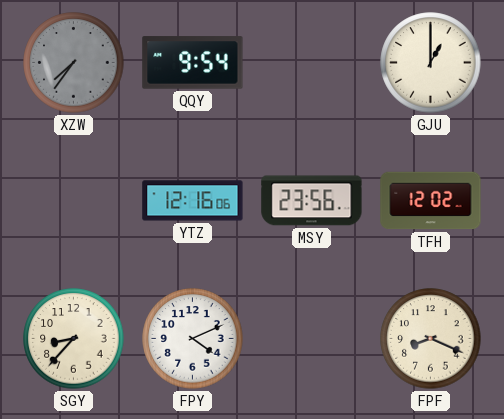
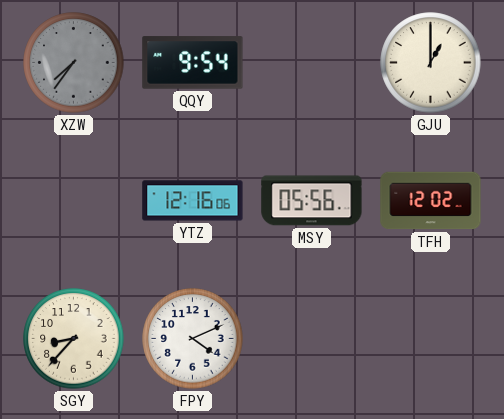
MSY: 23:56 -> 05:56 (312, 201)
FPF: 8:19 -> none (431, 339)
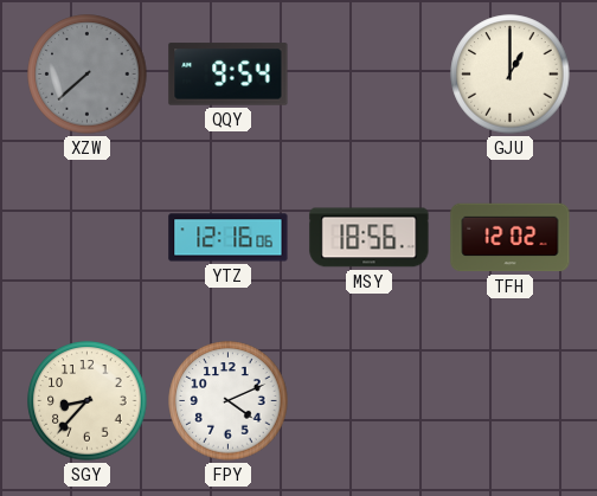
XZW: 7:36 -> 7:38 (88, 75)
MSY: 05:56 -> 18:56 (370, 238)
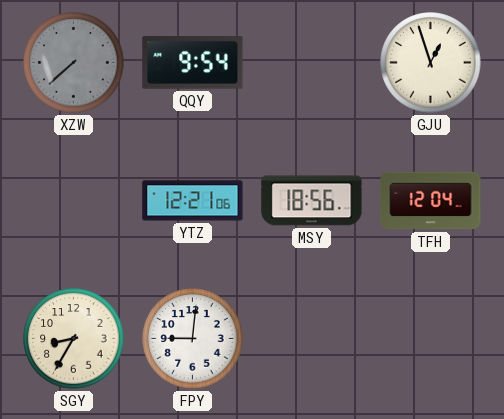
GJU: 1:00 -> 12:57 (431, 63)
YTZ: 12:16 -> 12:21 (193, 201)
TFH: 12:02 -> 12:04 (431, 201)
SGY: 8:37 -> 8:35 (74, 339)
FPY: 4:11 -> 9:01 (193, 339)
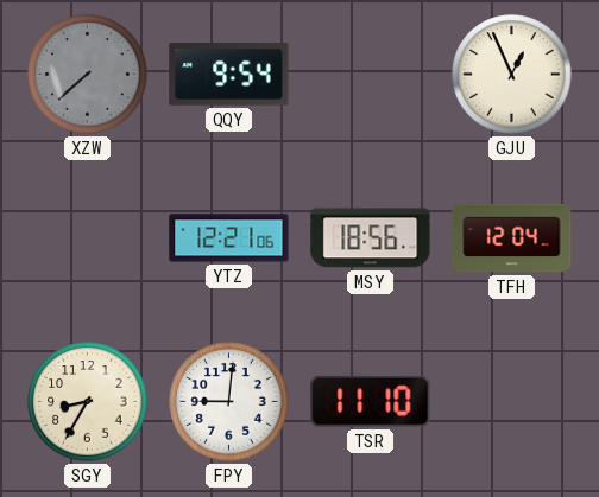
GJU: 12:57 -> 12:56 (512, 75)
TSR: none -> 11:10 (371, 401)
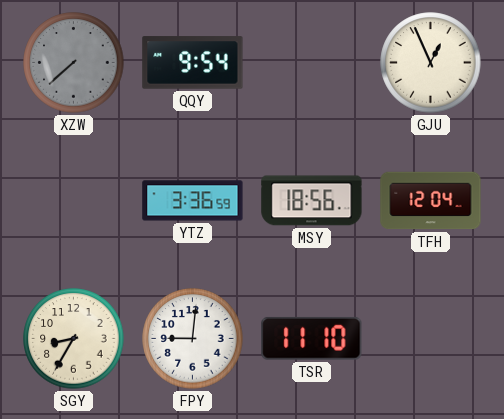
YTZ: 12:21 -> 3:36 (193, 201)
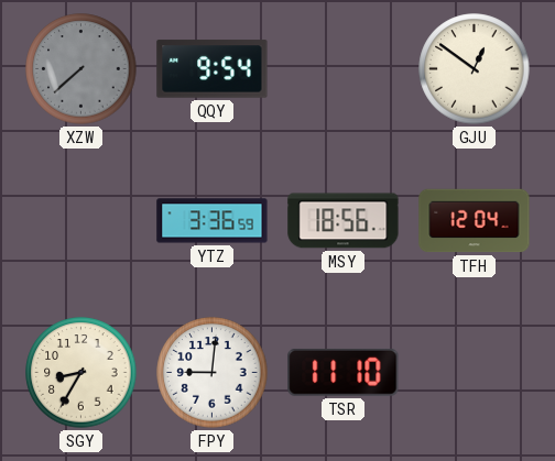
GJU: 12:56 -> 12:51 (475, 69)
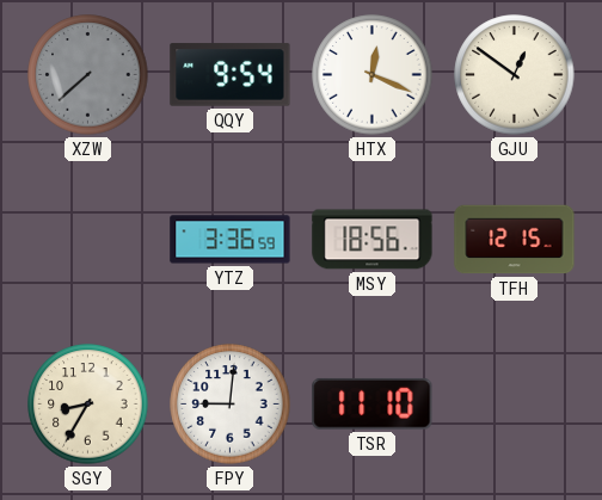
HTX: none -> 12:19 (373, 75)
TFH: 12:04 -> 12:15 (515, 240)
